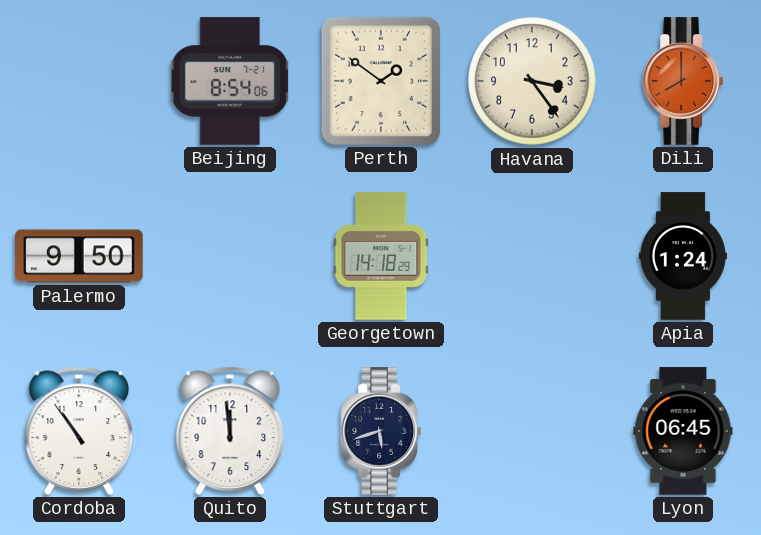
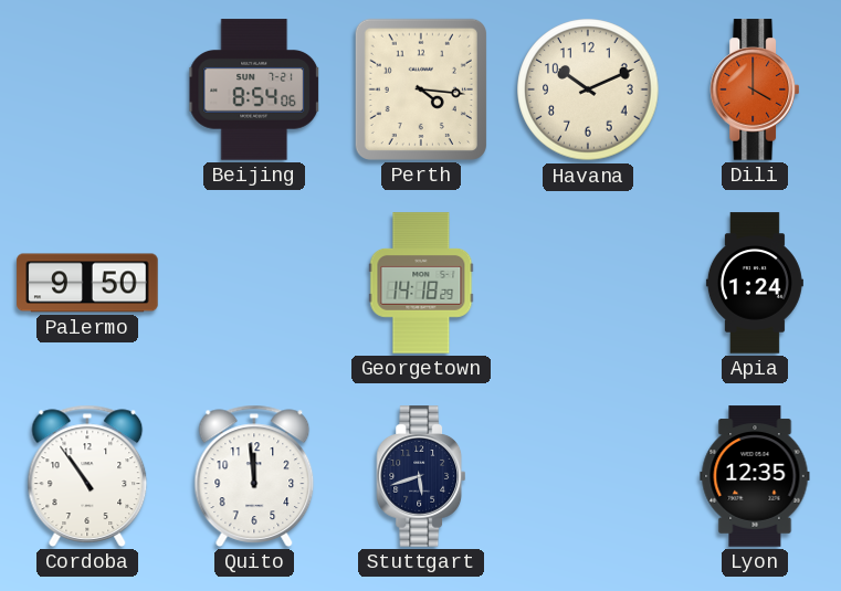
Perth: 1:51 -> 4:16 (421, 89)
Havana: 3:24 -> 10:11 (588, 89)
Dili: 8:00 -> 4:00 (754, 89)
Lyon: 06:45 -> 12:35 (755, 476)
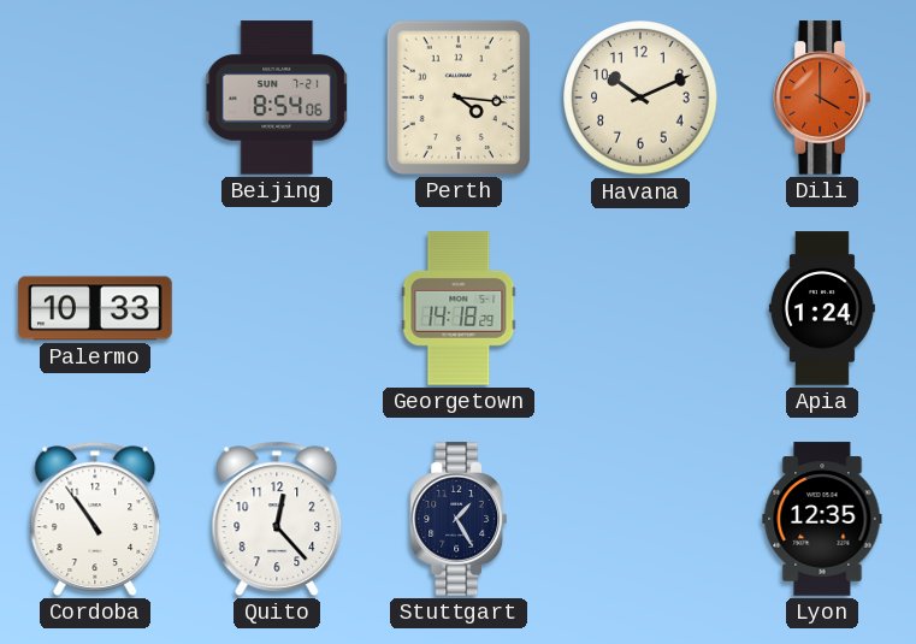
Palermo: 9:50 -> 10:33 (95, 308)
Quito: 11:59 -> 12:23 (277, 519)
Stuttgart: 5:42 -> 1:25 (457, 519)
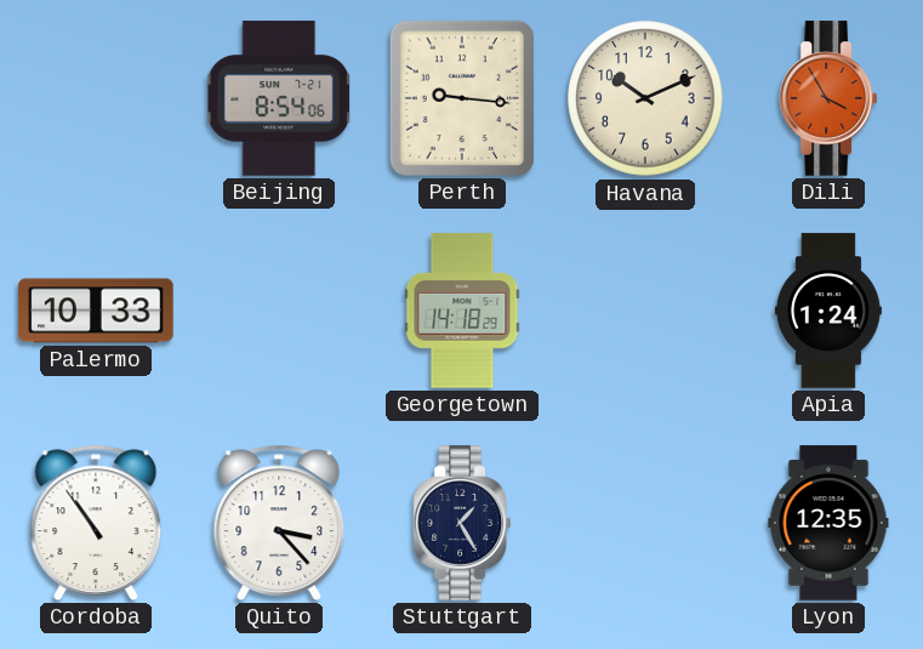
Perth: 4:16 -> 9:16 (462, 98)
Dili: 4:00 -> 3:55 (827, 98)
Quito: 12:23 -> 3:23 (279, 523)
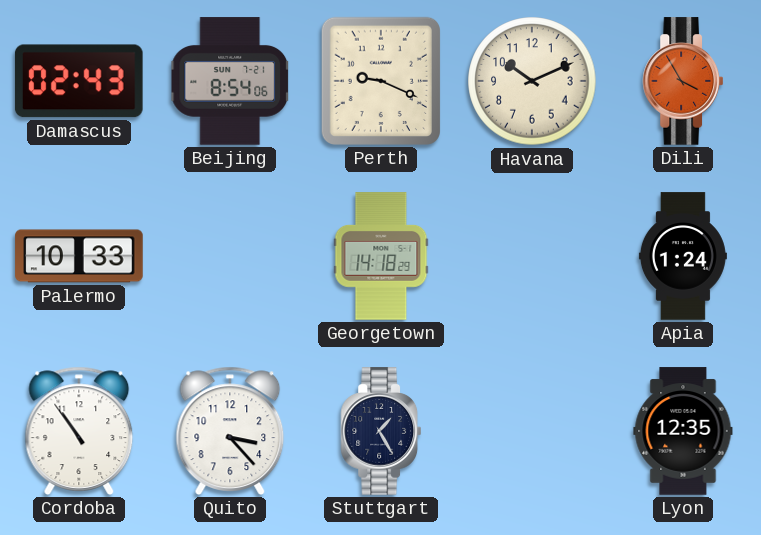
Damascus: none -> 02:43 (79, 81)
Perth: 9:16 -> 9:19 (381, 81)
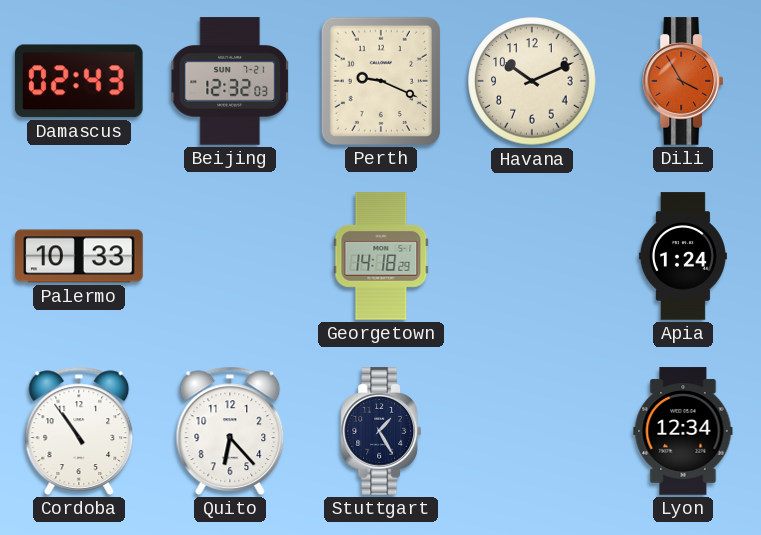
Beijing: 8:54 -> 12:32 (230, 81)
Quito: 3:23 -> 6:23 (230, 431)
Lyon: 12:35 -> 12:34 (683, 431)
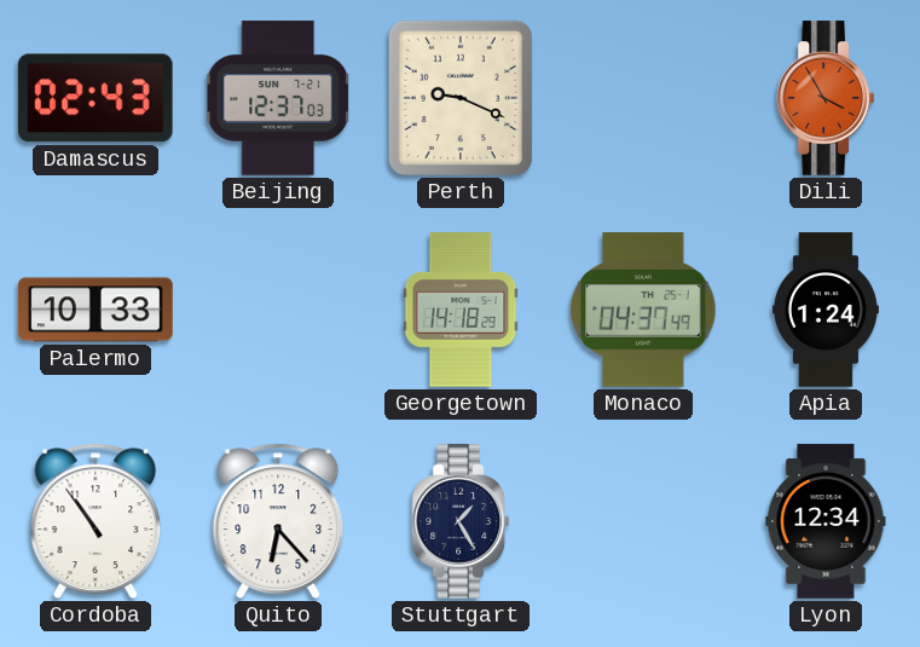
Beijing: 12:32 -> 12:37 (278, 98)
Havana: 10:11 -> none (532, 81)
Monaco: none -> 04:37 (643, 310)
